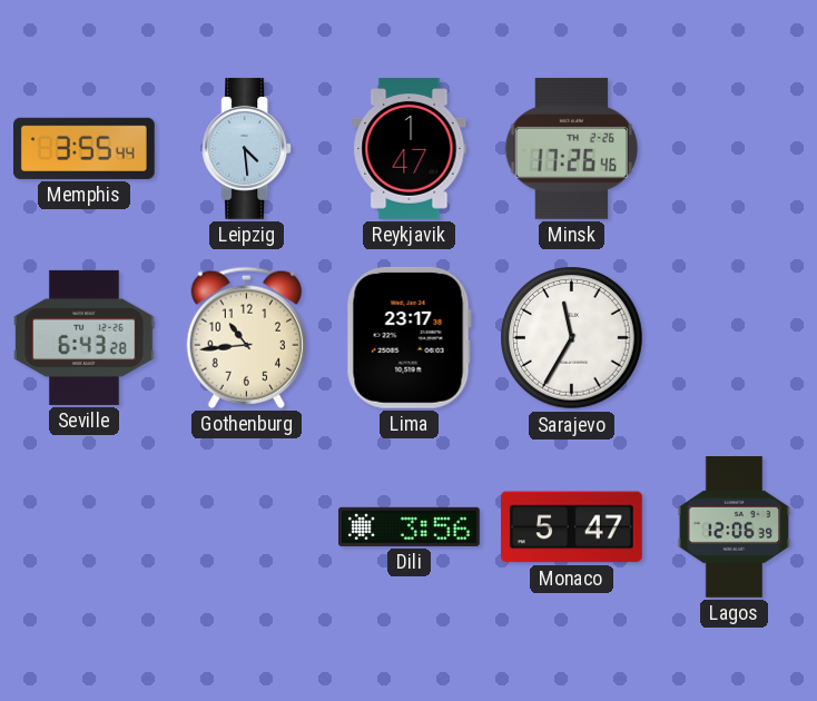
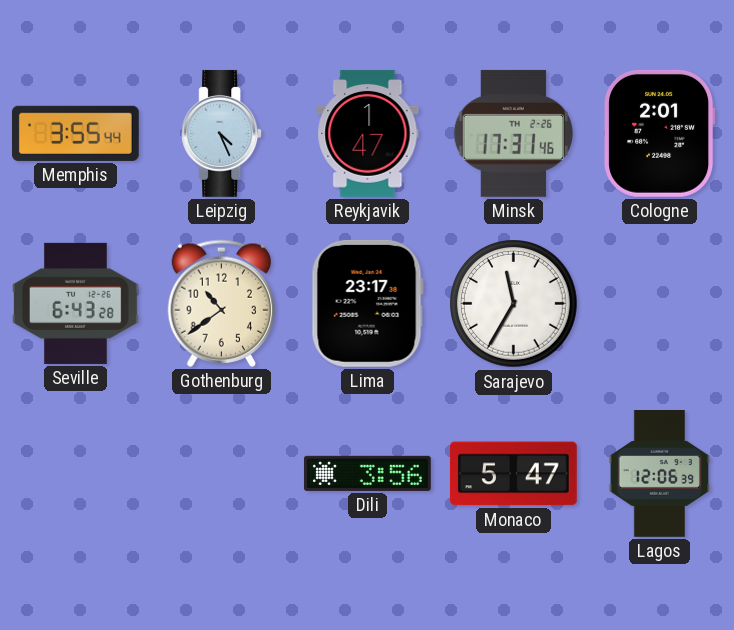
Leipzig: 4:29 -> 4:26 (222, 133)
Minsk: 17:26 -> 17:31 (513, 133)
Cologne: none -> 2:01 (660, 133)
Gothenburg: 10:44 -> 10:39 (221, 303)
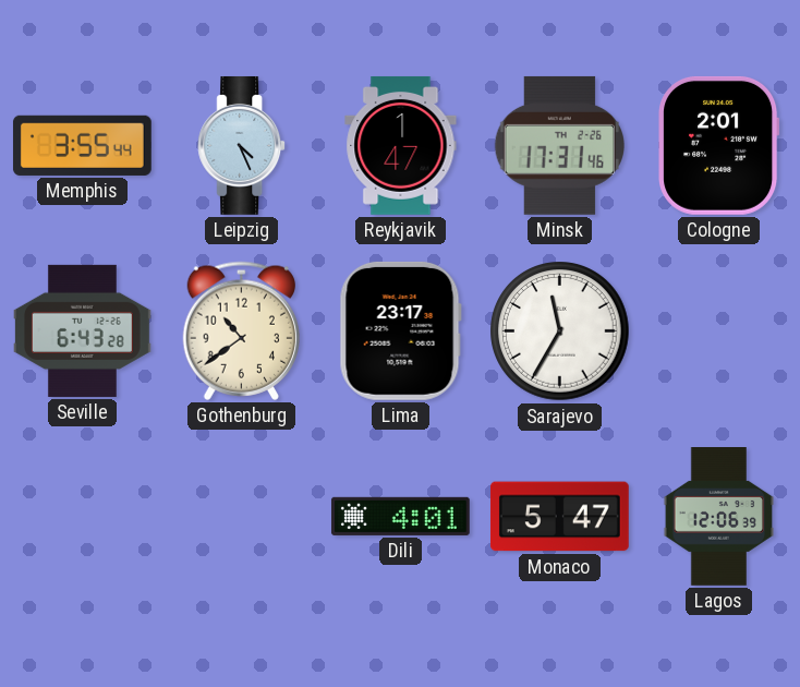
Dili: 3:56 -> 4:01 (400, 516)
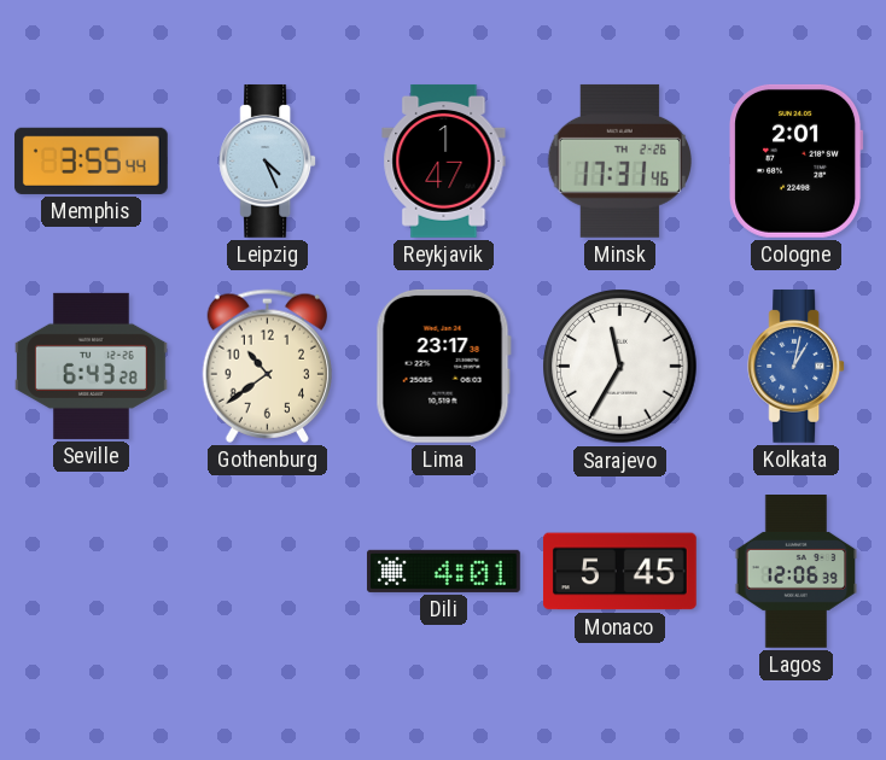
Kolkata: none -> 1:02 (797, 366)
Monaco: 5:47 -> 5:45 (619, 572)
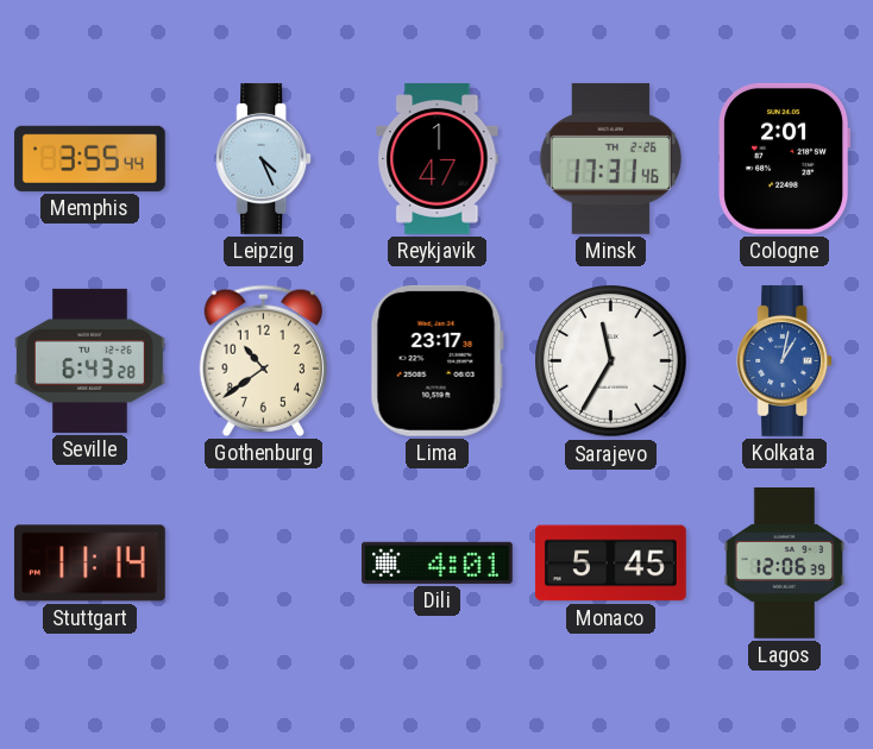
Stuttgart: none -> 11:14 (89, 564)
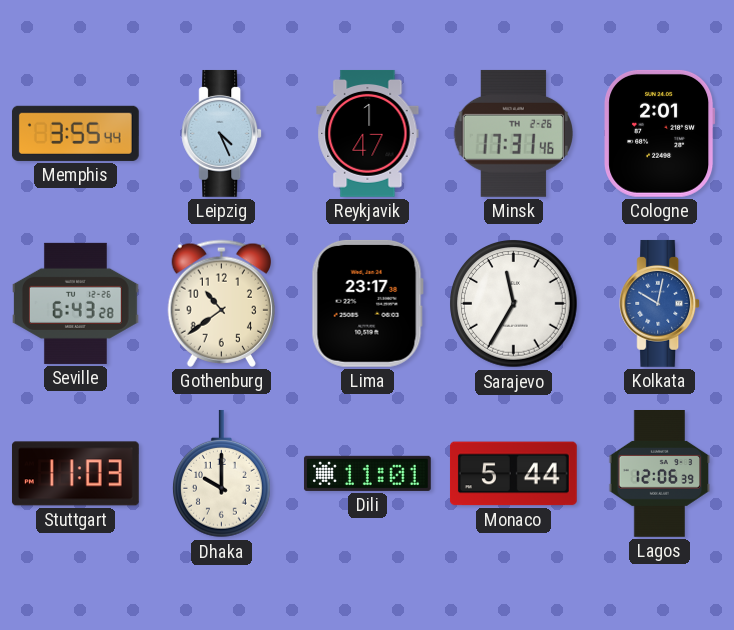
Kolkata: 1:02 -> 10:02 (660, 303)
Stuttgart: 11:14 -> 11:03 (75, 474)
Dhaka: none -> 10:00 (222, 474)
Dili: 4:01 -> 11:01 (367, 473)
Monaco: 5:45 -> 5:44 (513, 474)
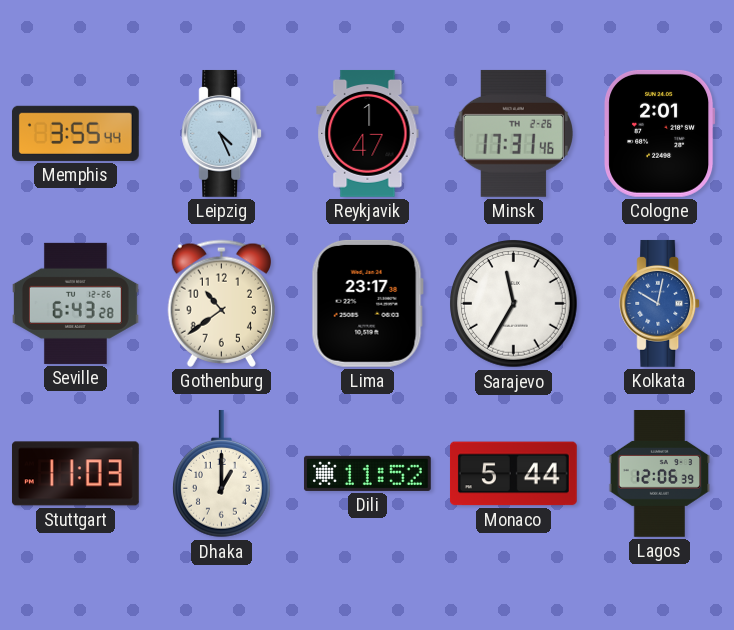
Dhaka: 10:00 -> 1:00 (222, 474)
Dili: 11:01 -> 11:52 (367, 473)
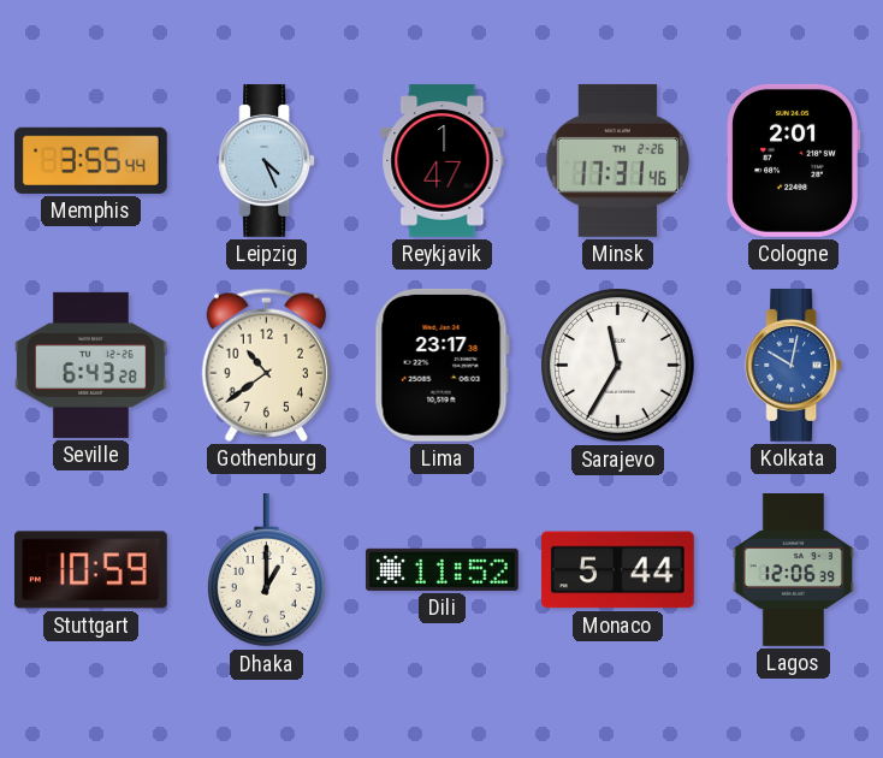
Stuttgart: 11:03 -> 10:59 (90, 570)
